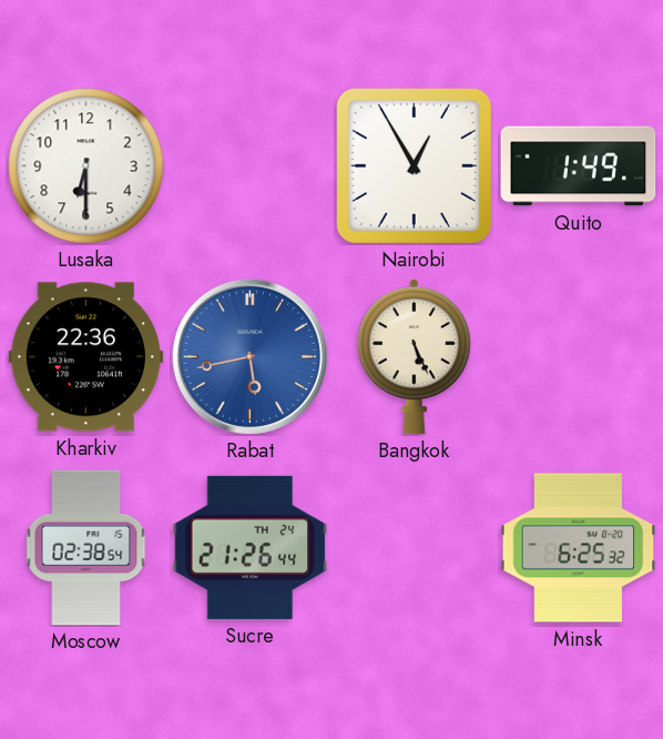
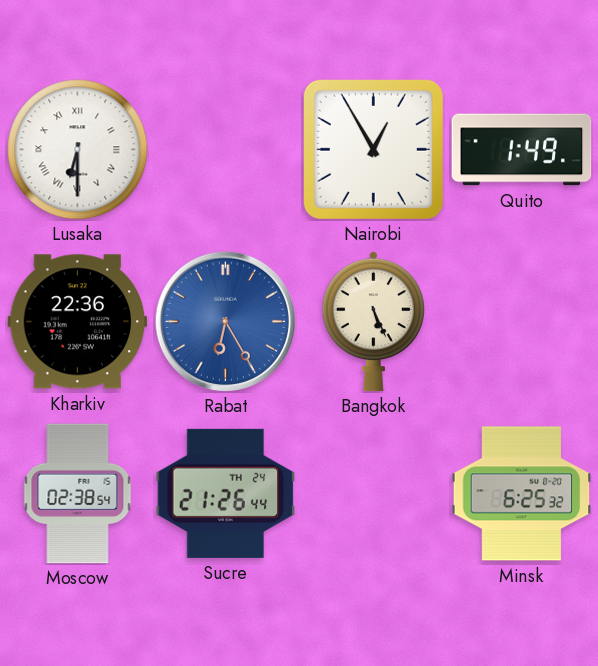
Lusaka numerals: Arabic -> Roman (78, 150)
Rabat: 5:43 -> 6:25 (225, 321)
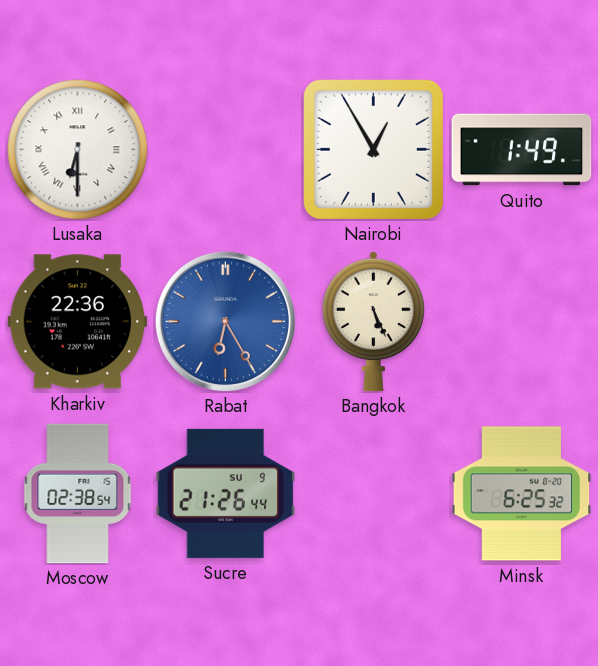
Sucre date: TH 24 -> SU 9 (226, 493)
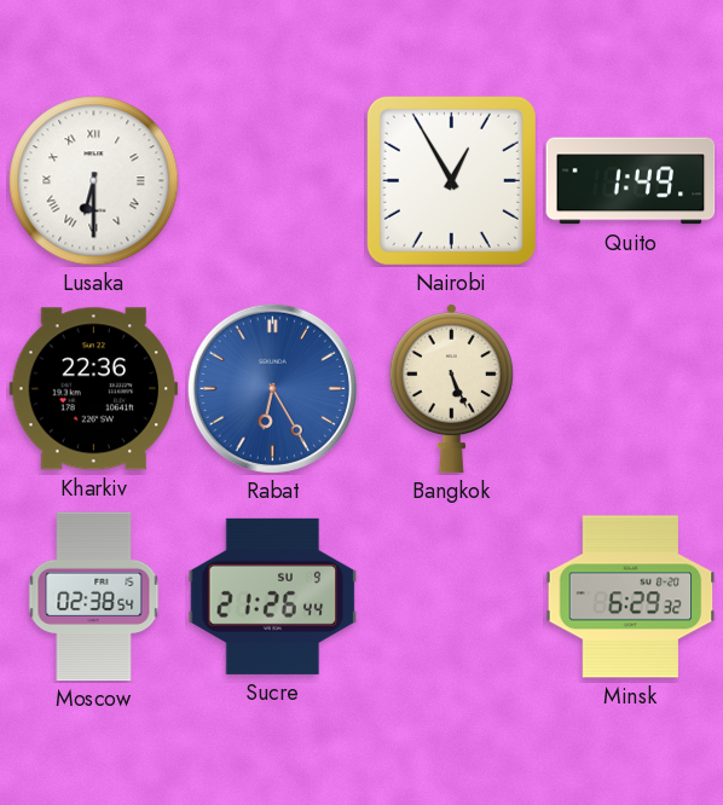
Minsk: 6:25 -> 6:29 (631, 597)
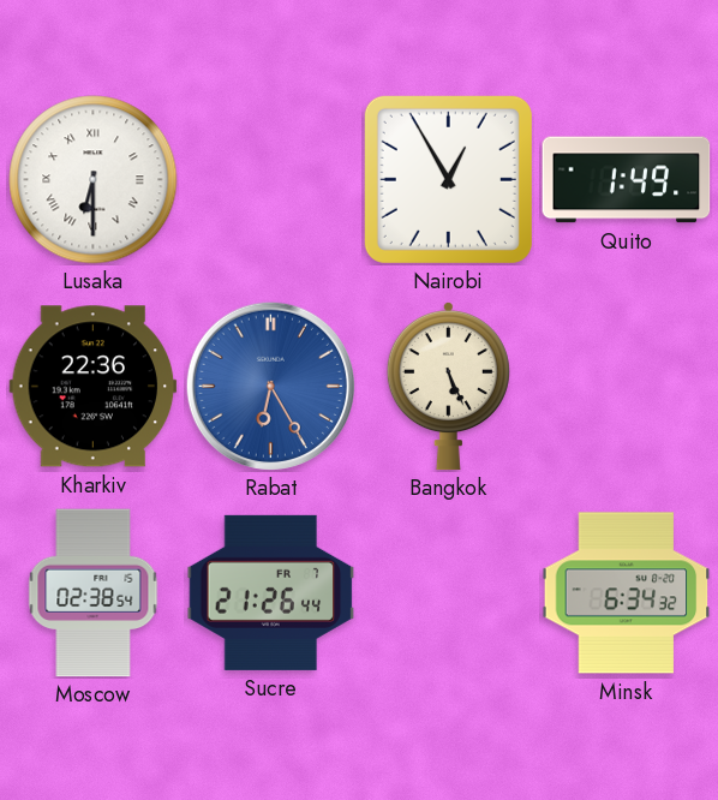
Sucre date: SU 9 -> FR 7 (271, 592)
Minsk: 6:29 -> 6:34 (627, 593)
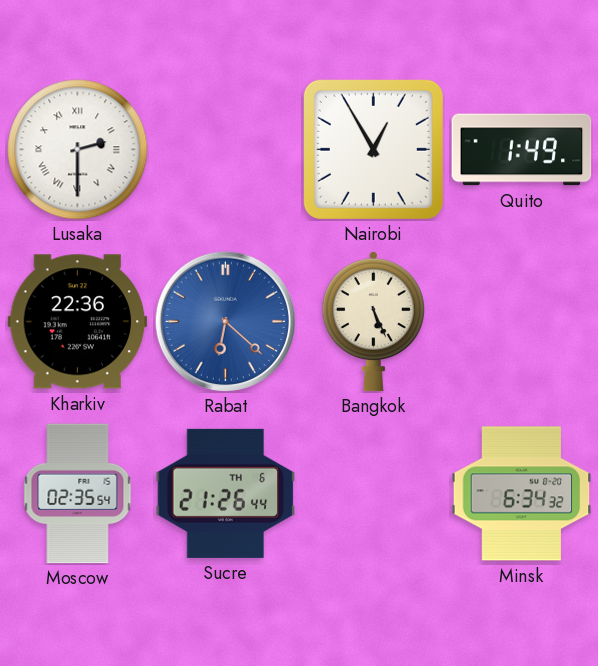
Lusaka: 6:30 -> 2:30 (78, 150)
Rabat: 6:25 -> 6:22 (225, 321)
Moscow: 02:38 -> 02:35 (78, 494)
Sucre date: FR 7 -> TH 6 (226, 493)
